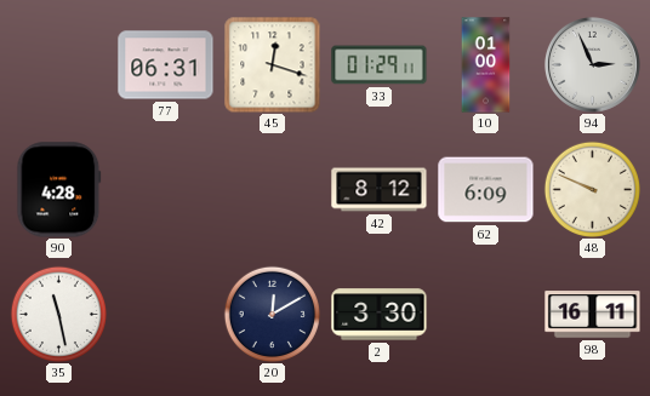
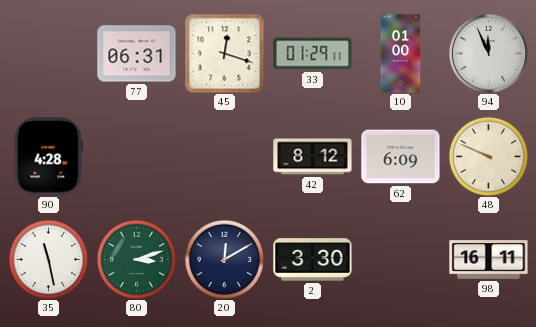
94: 2:56 -> 11:56 (488, 53)
80: none -> 3:12 (136, 259)
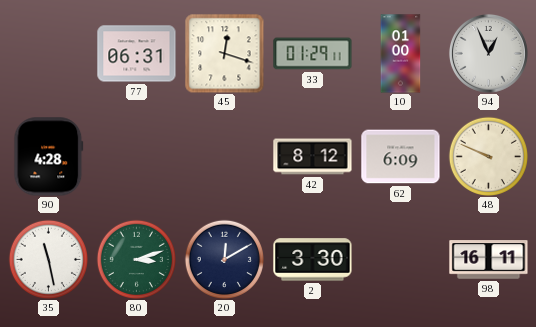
94: 11:56 -> 12:56 (488, 53)
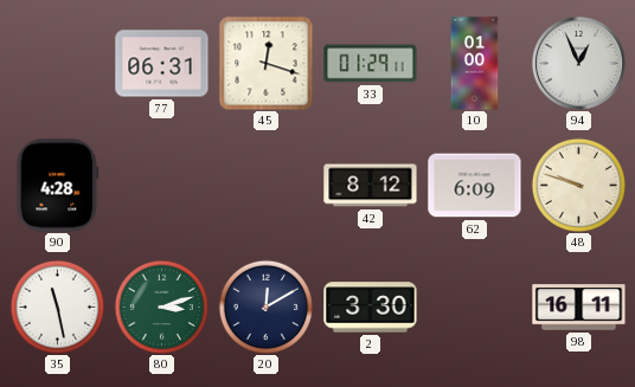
48: 9:49 -> 9:48 (578, 185)
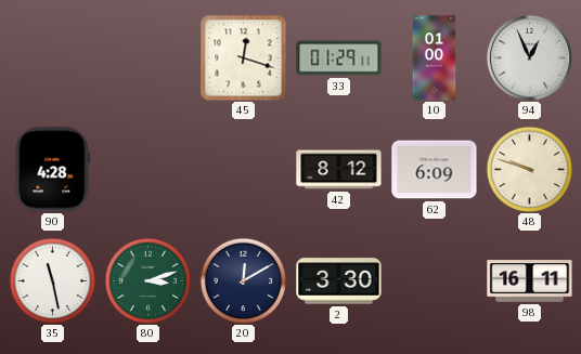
77: 06:31 -> none (162, 64)
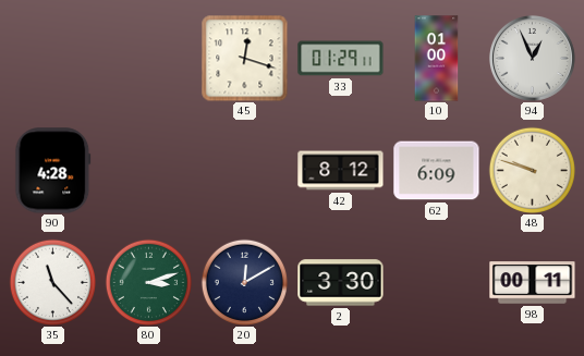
35: 11:28 -> 11:23 (52, 282)
98: 16:11 -> 00:11 (533, 283)
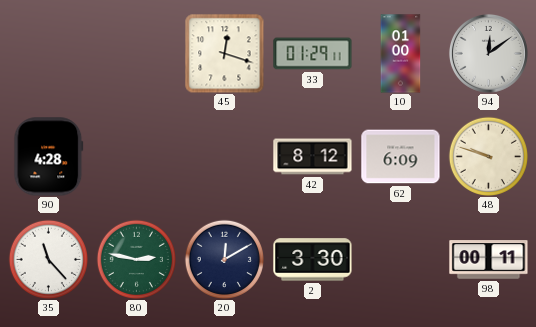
94: 12:56 -> 12:09 (488, 53)
80: 3:12 -> 2:47 (136, 259)
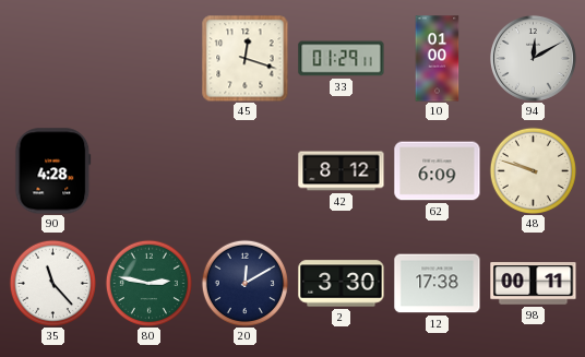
94: 12:09 -> 12:10 (533, 58)
12: none -> 17:38 (438, 284)
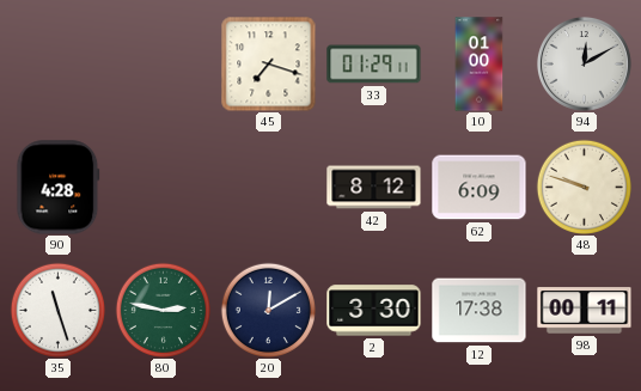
45: 12:18 -> 7:18 (269, 65)
35: 11:23 -> 11:27 (57, 310)
